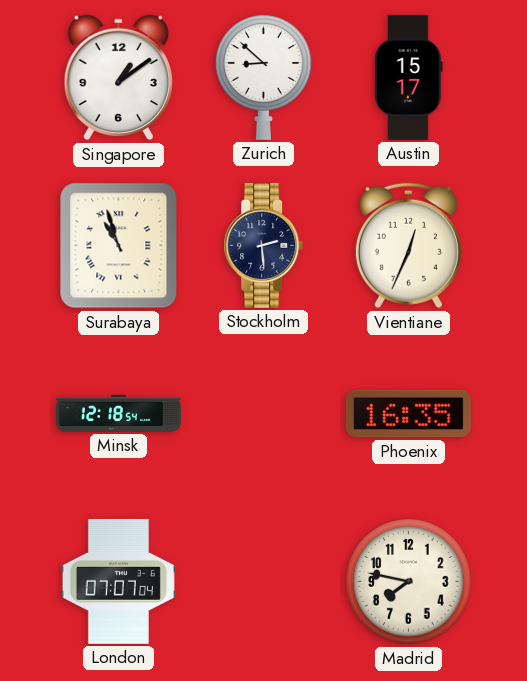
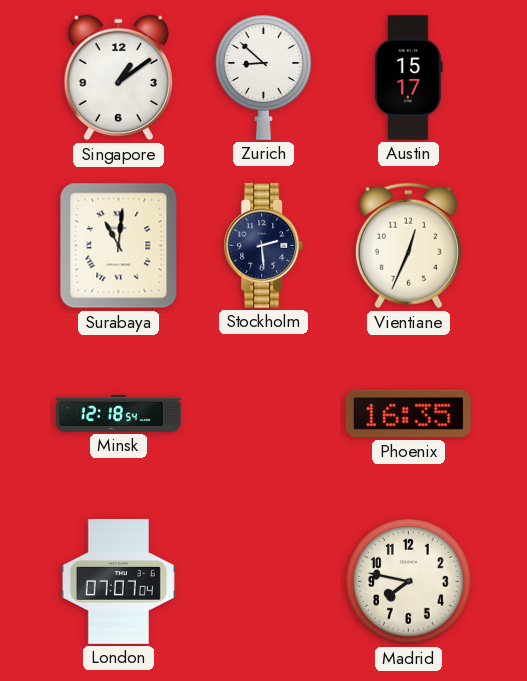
Surabaya: 10:57 -> 11:01 (119, 246)
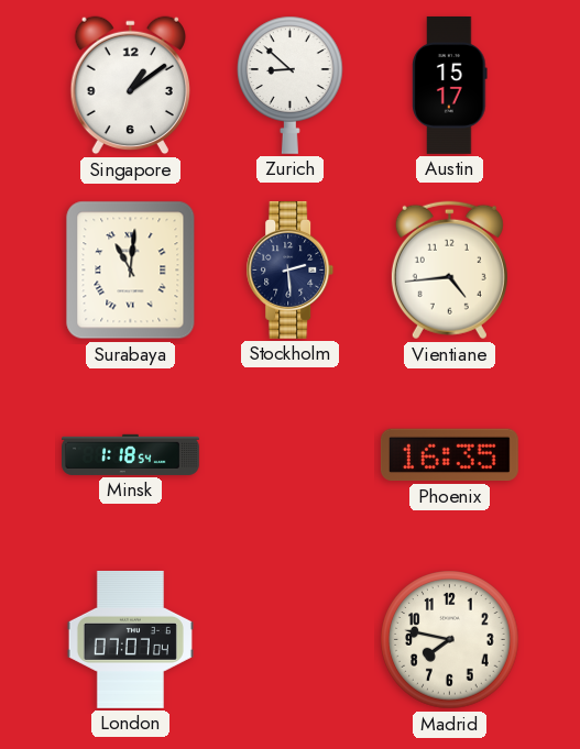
Vientiane: 12:34 -> 4:44 (449, 271)
Minsk: 12:18 -> 1:18 (131, 454)
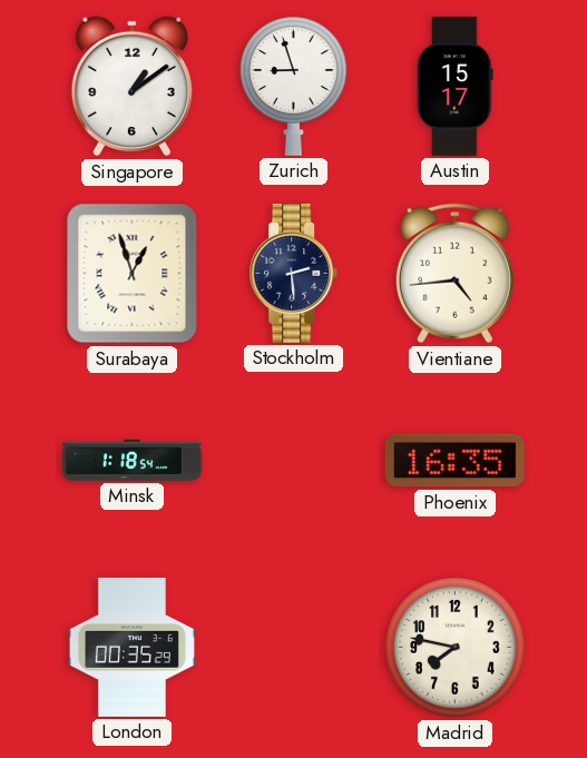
Zurich: 8:52 -> 8:57 (294, 86)
Surabaya: 11:01 -> 12:57 (133, 274)
London: 07:07 -> 00:35 (131, 647)
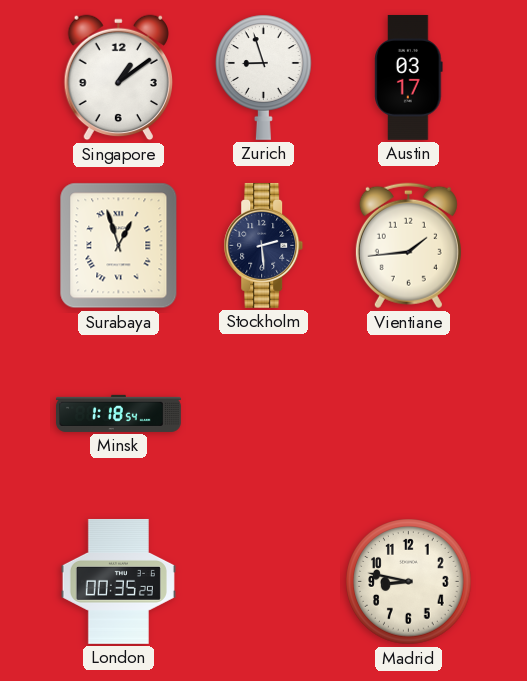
Austin: 15:17 -> 03:17 (409, 77)
Vientiane: 4:44 -> 1:44 (408, 246)
Phoenix: 16:35 -> none (454, 461)
Madrid: 7:47 -> 8:47 (409, 582)
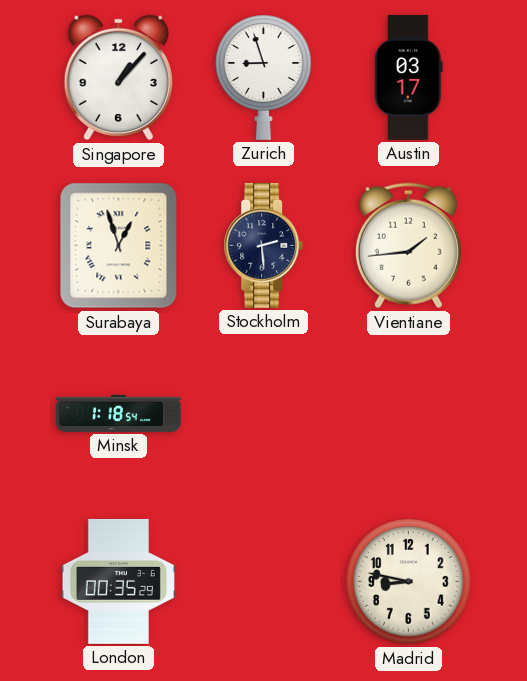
Singapore: 1:09 -> 1:07 (118, 78)
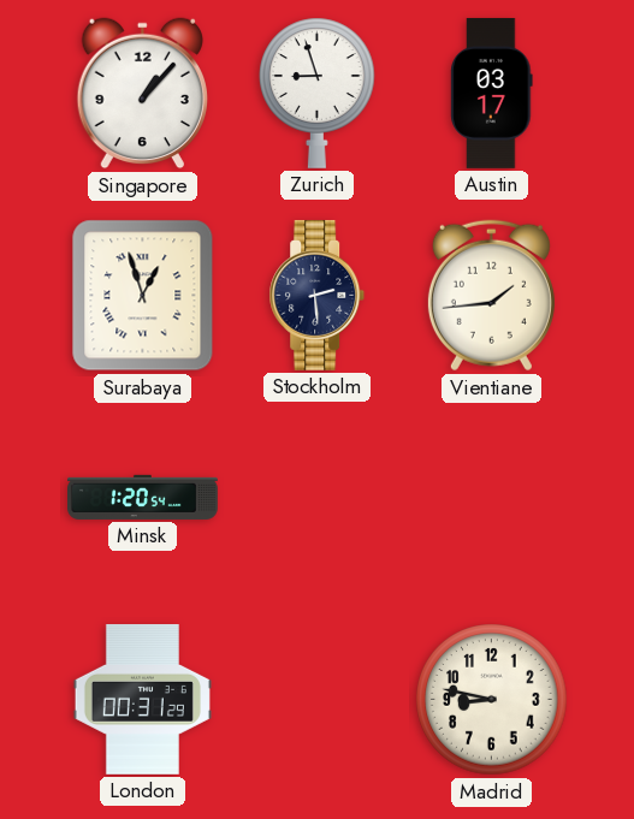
Minsk: 1:18 -> 1:20 (143, 497)
London: 00:35 -> 00:31 (142, 699)
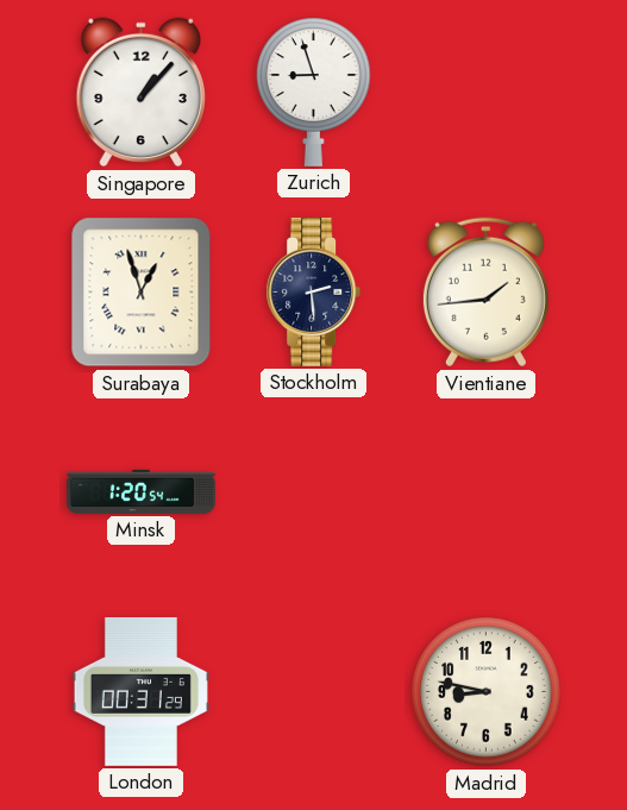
Austin: 03:17 -> none (492, 93)
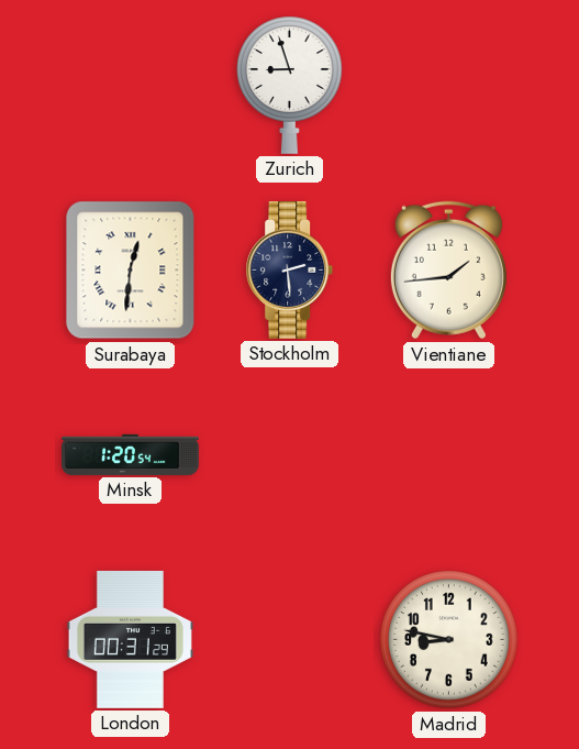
Singapore: 1:07 -> none (140, 93)
Surabaya: 12:57 -> 12:31 (131, 271)
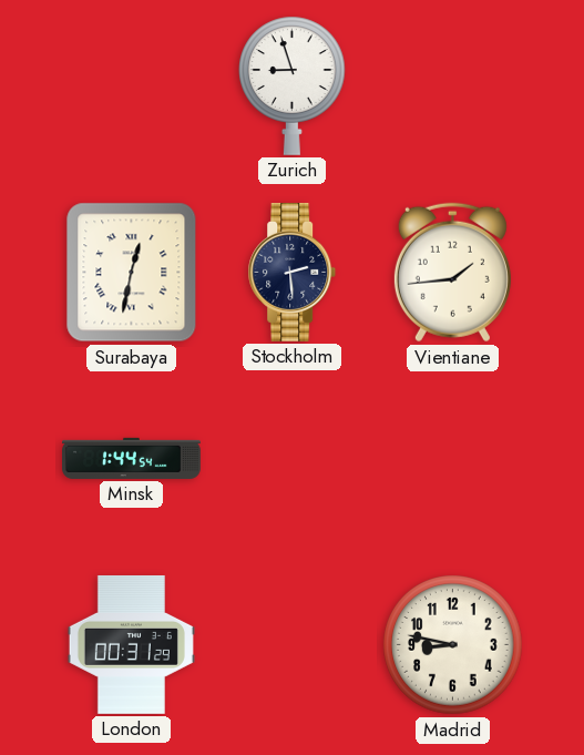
Surabaya: 12:31 -> 12:32 (132, 273)
Minsk: 1:20 -> 1:44 (132, 458)
